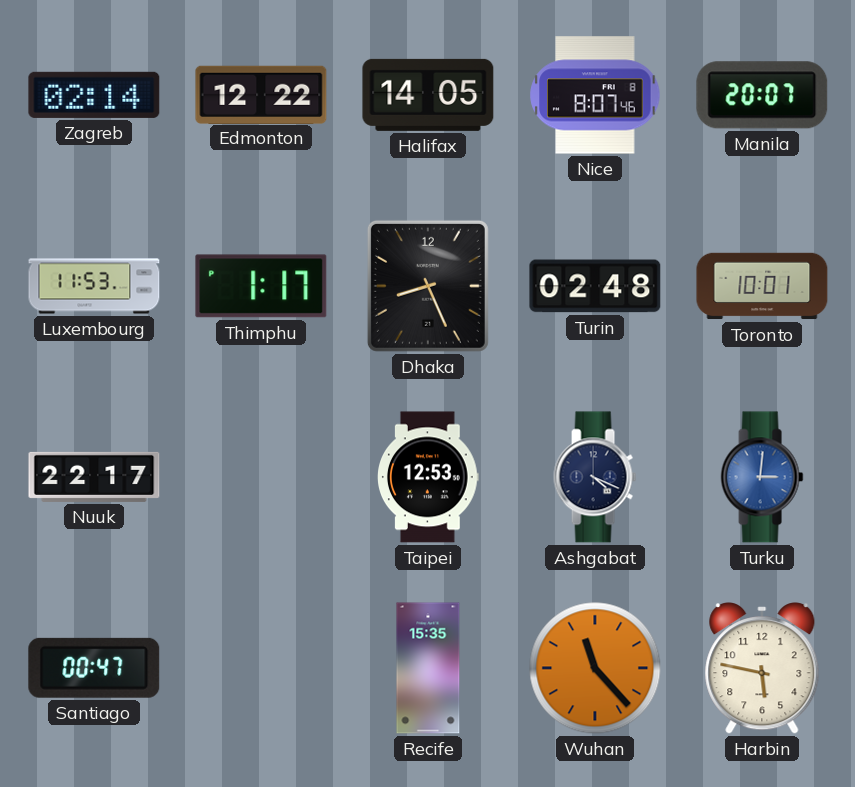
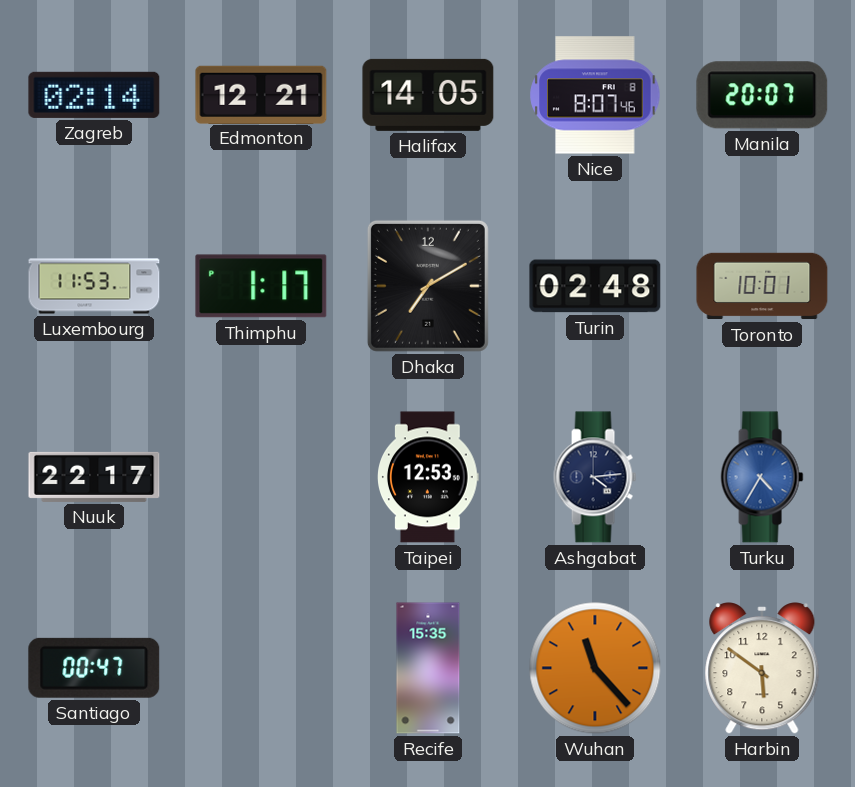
Edmonton: 12:22 -> 12:21 (261, 94)
Dhaka: 8:26 -> 7:10 (428, 286)
Ashgabat: 4:19 -> 4:14 (595, 477)
Turku: 3:01 -> 4:35 (762, 477)
Harbin: 5:47 -> 5:51 (762, 669)
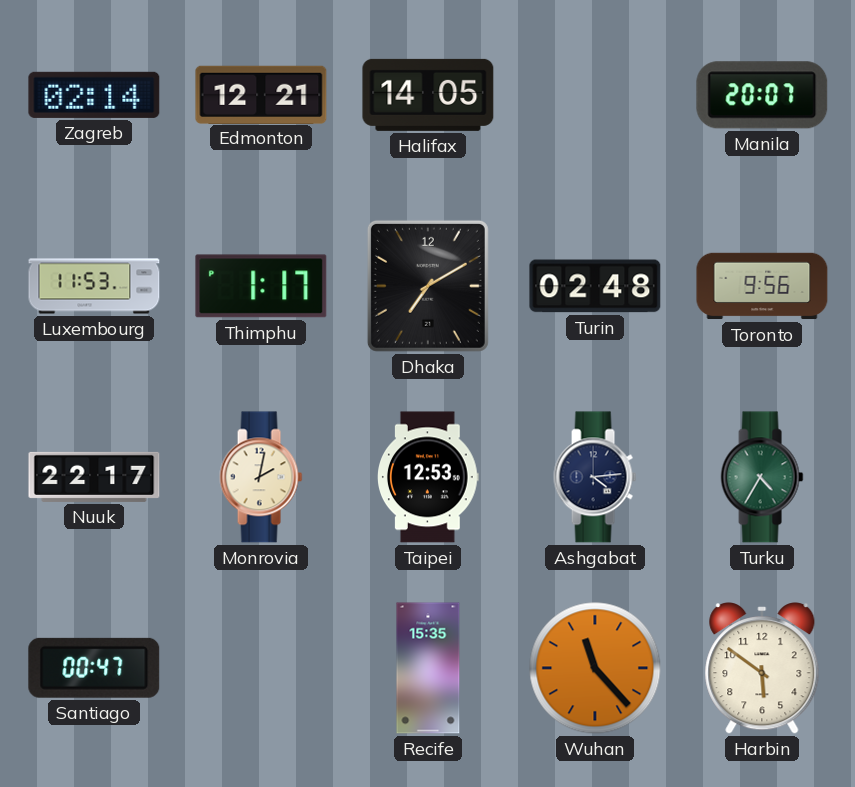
Nice: 8:07 -> none (595, 95)
Toronto: 10:01 -> 9:56 (762, 286)
Monrovia: none -> 2:02 (261, 477)
Turku dial: blue -> green (762, 477)
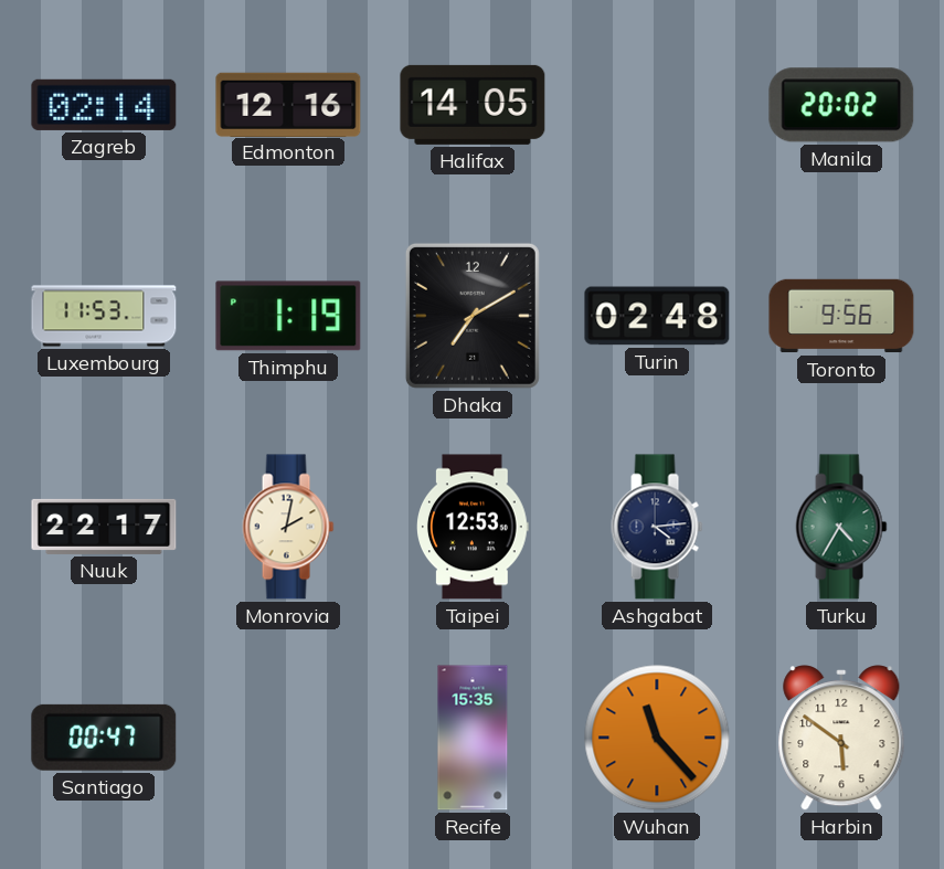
Edmonton: 12:21 -> 12:16 (288, 104)
Manila: 20:07 -> 20:02 (841, 105)
Thimphu: 1:17 -> 1:19 (288, 316)
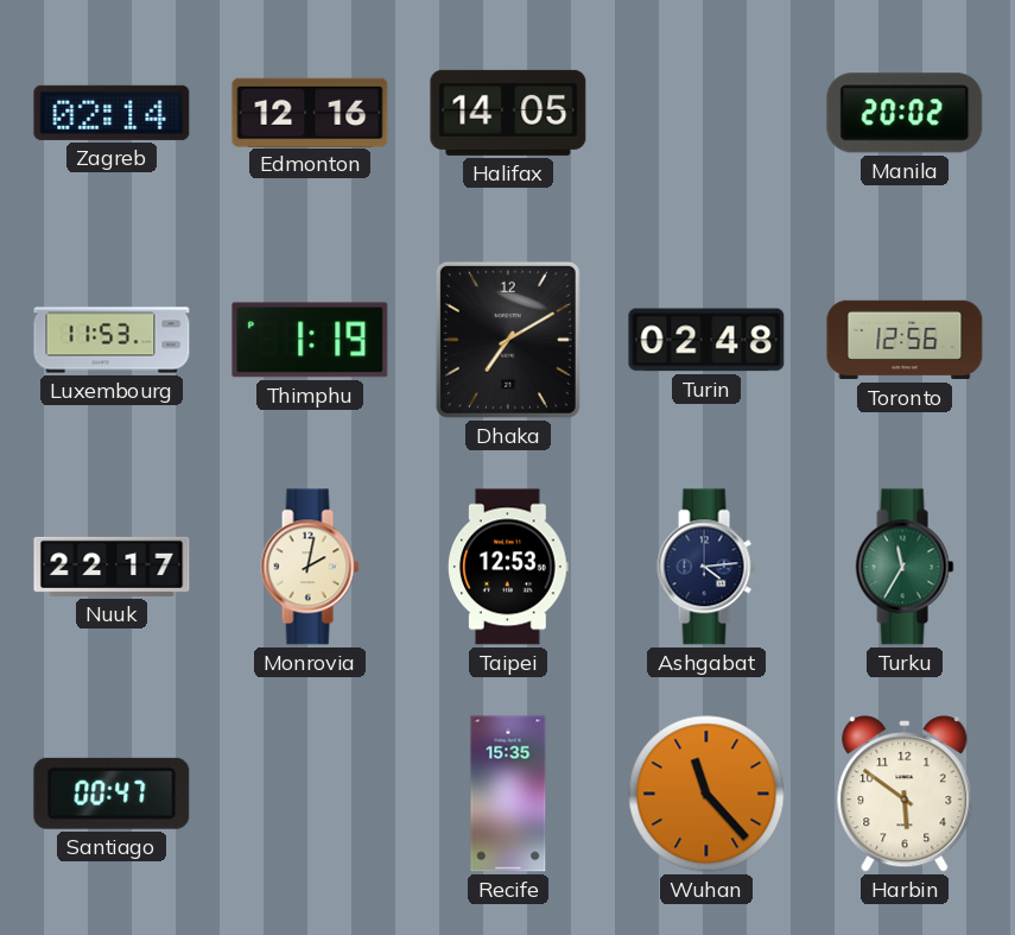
Toronto: 9:56 -> 12:56 (905, 340)
Turku: 4:35 -> 11:35 (905, 567)
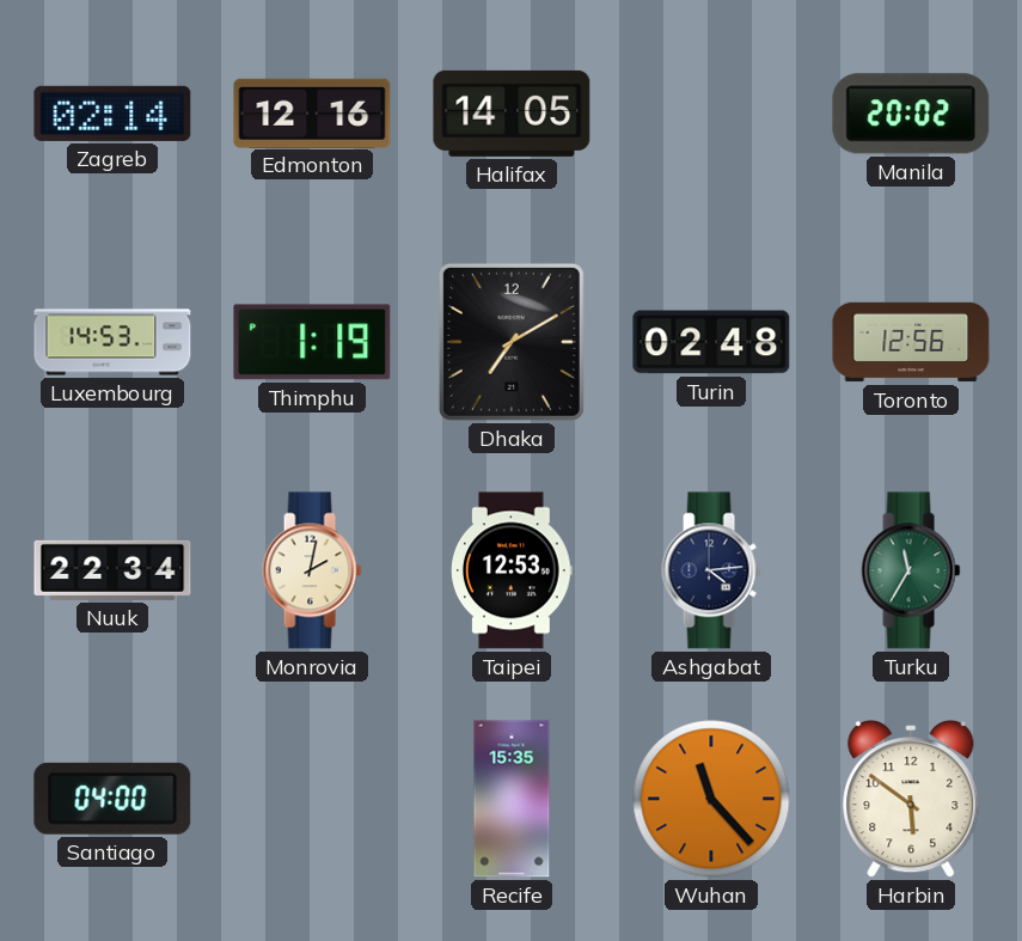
Luxembourg: 11:53 -> 14:53 (112, 342)
Nuuk: 22:17 -> 22:34 (112, 570)
Santiago: 00:47 -> 04:00 (112, 799)
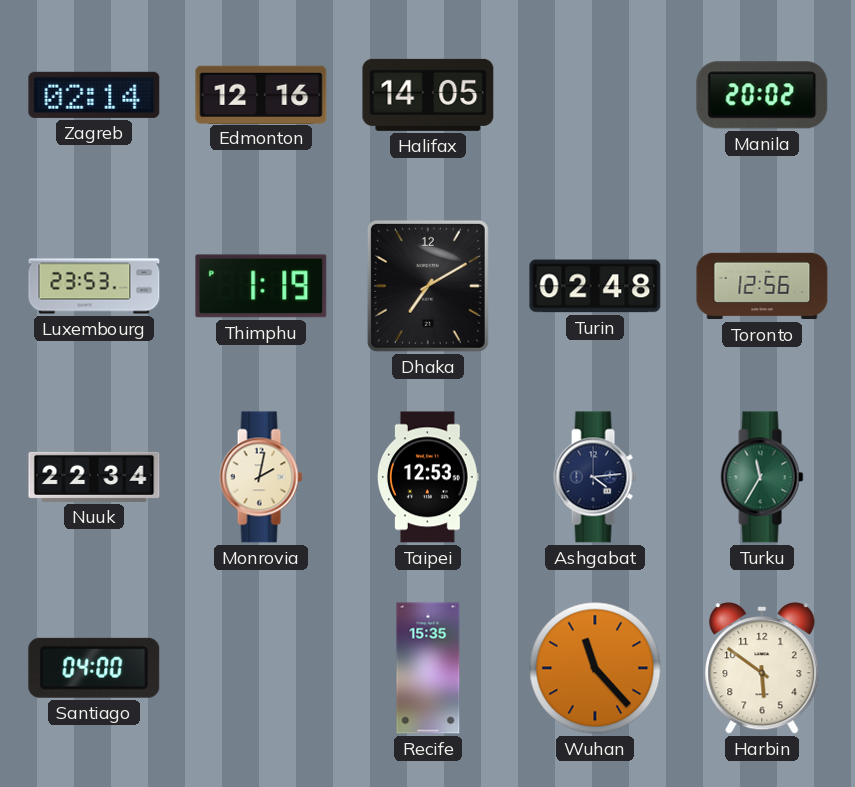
Luxembourg: 14:53 -> 23:53 (94, 286)
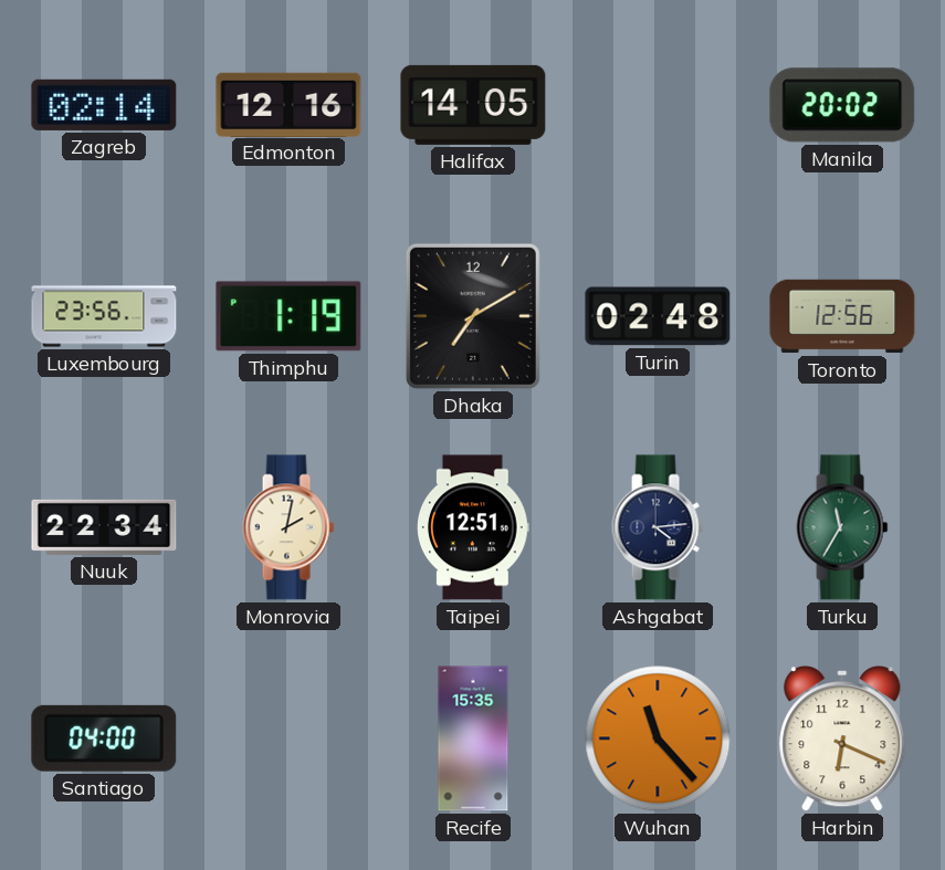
Luxembourg: 23:53 -> 23:56 (104, 316)
Taipei: 12:53 -> 12:51 (474, 527)
Harbin: 5:51 -> 6:19 (842, 740)
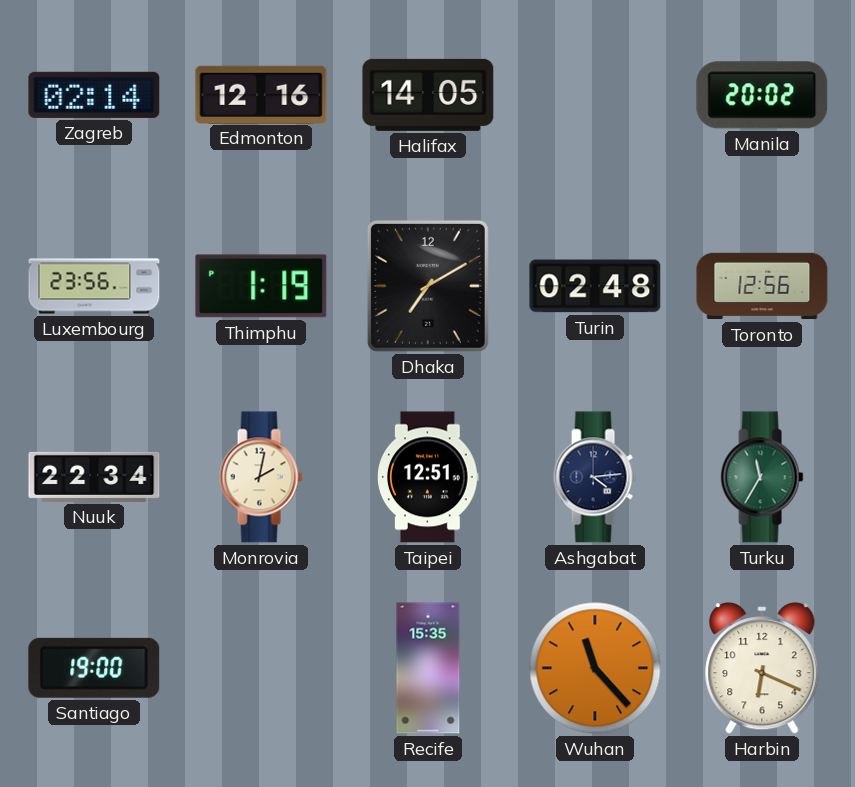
Santiago: 04:00 -> 19:00 (94, 668)
